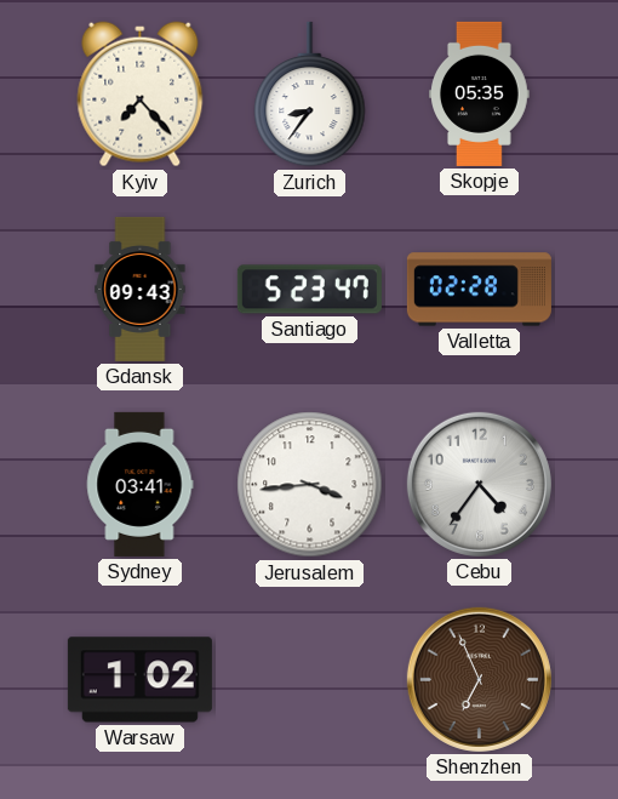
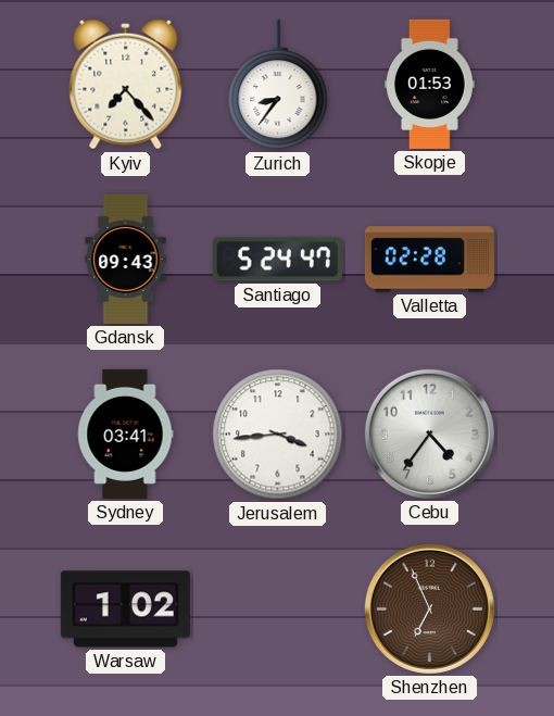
Skopje: 05:35 -> 01:53 (430, 84)
Santiago: 5:23 -> 5:24 (277, 260)
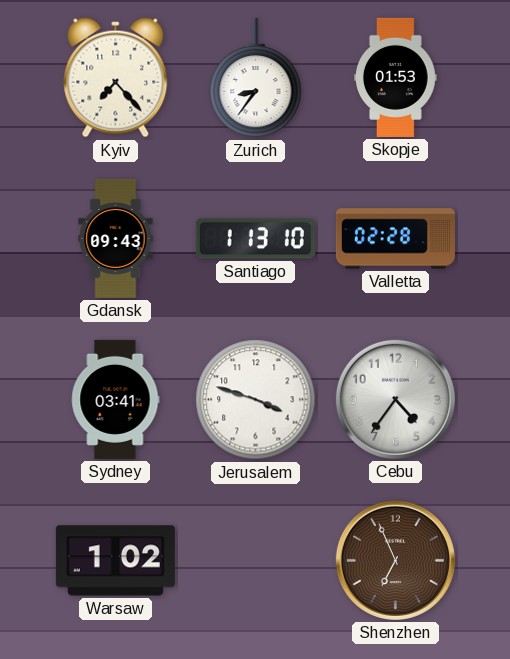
Santiago: 5:24 -> 1:13 (255, 239)
Jerusalem: 3:44 -> 3:48 (256, 400)
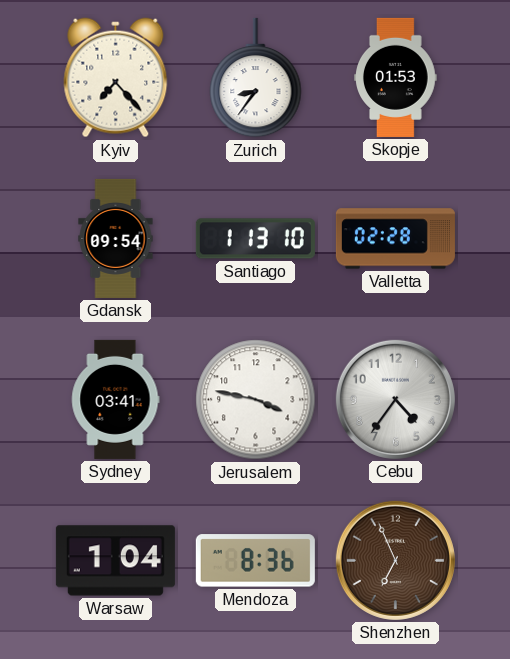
Gdansk: 09:43 -> 09:54 (116, 238)
Jerusalem: 3:48 -> 3:47 (256, 400)
Warsaw: 1:02 -> 1:04 (115, 561)
Mendoza: none -> 8:36 (255, 561)
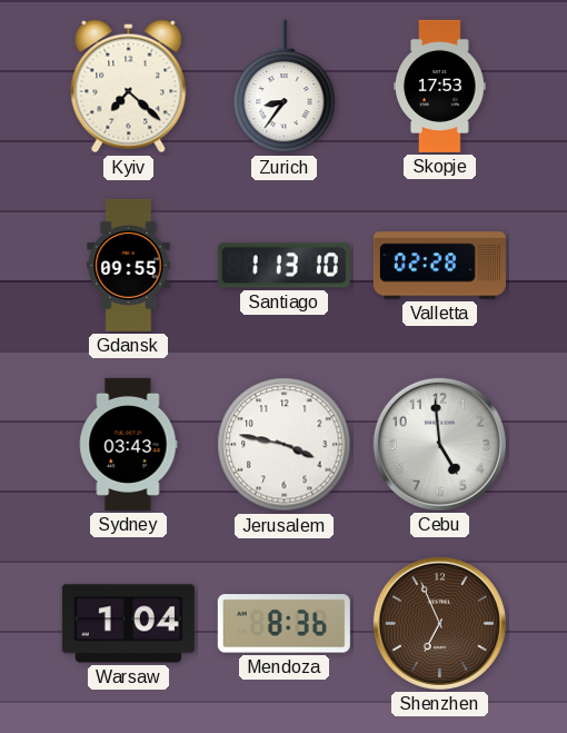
Kyiv: 7:23 -> 7:22 (129, 87)
Skopje: 01:53 -> 17:53 (440, 86)
Gdansk: 09:54 -> 09:55 (129, 265)
Sydney: 03:41 -> 03:43 (128, 444)
Cebu: 4:36 -> 4:59 (439, 444)
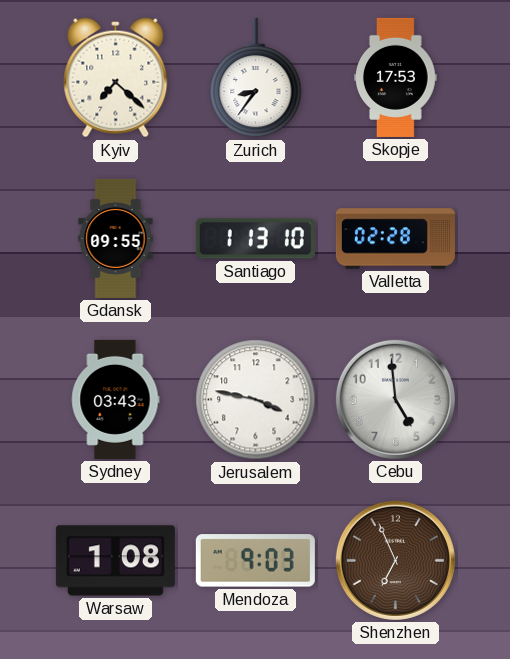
Warsaw: 1:04 -> 1:08 (115, 561)
Mendoza: 8:36 -> 9:03 (255, 561)
